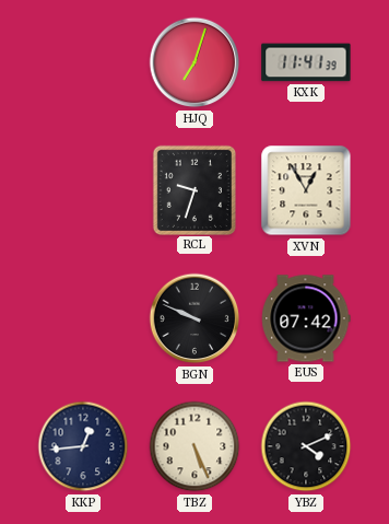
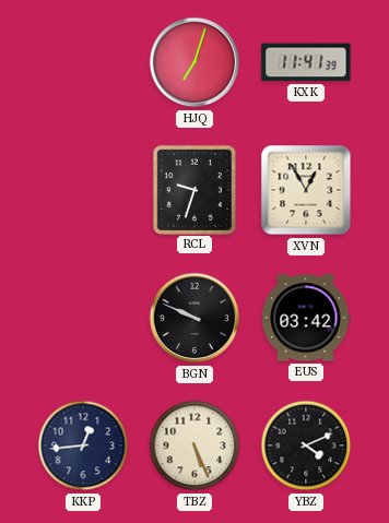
EUS: 07:42 -> 03:42 (306, 318)
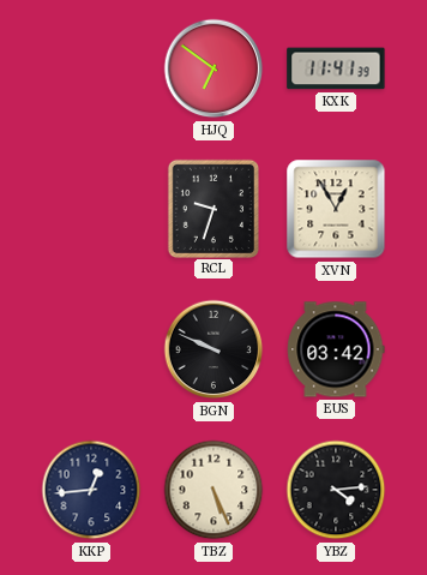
HJQ: 7:03 -> 6:51 (213, 68)
YBZ: 4:11 -> 4:14 (336, 490)
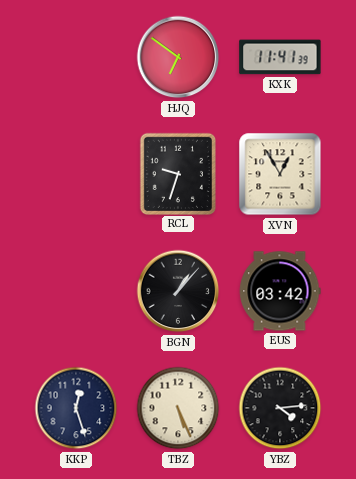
BGN: 9:49 -> 1:07 (178, 291)
KKP: 12:44 -> 12:27 (76, 408)
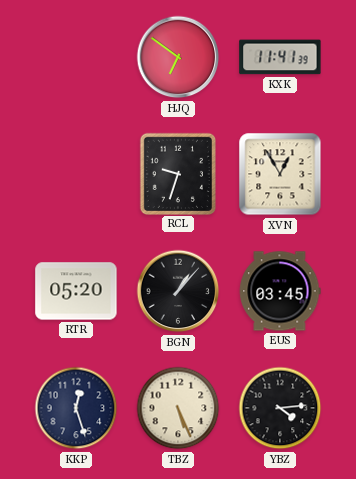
RTR: none -> 05:20 (76, 291)
EUS: 03:42 -> 03:45 (280, 291)
